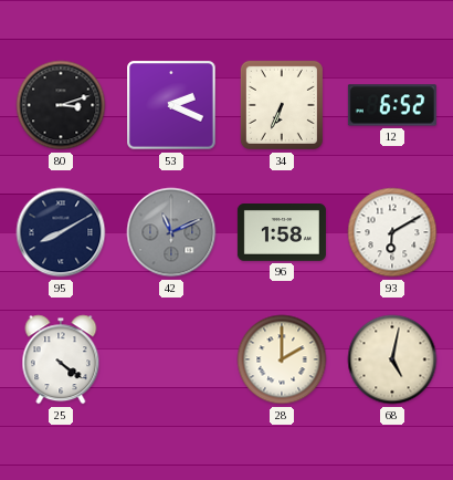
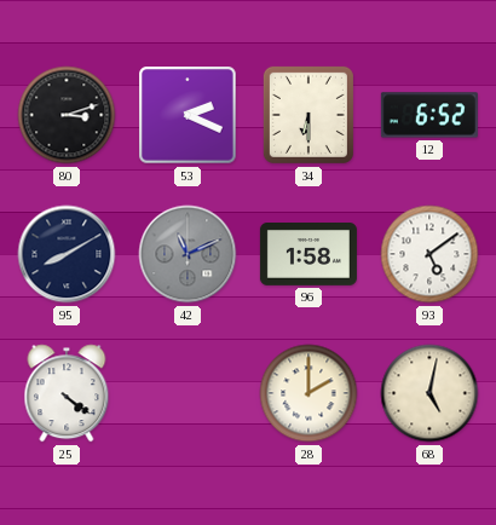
34: 6:34 -> 6:30 (308, 115)
93: 6:10 -> 5:09 (429, 254)
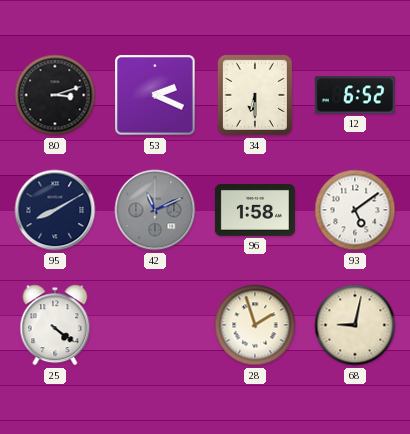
28: 2:00 -> 1:57 (255, 325)
68: 5:02 -> 9:02 (355, 325)
